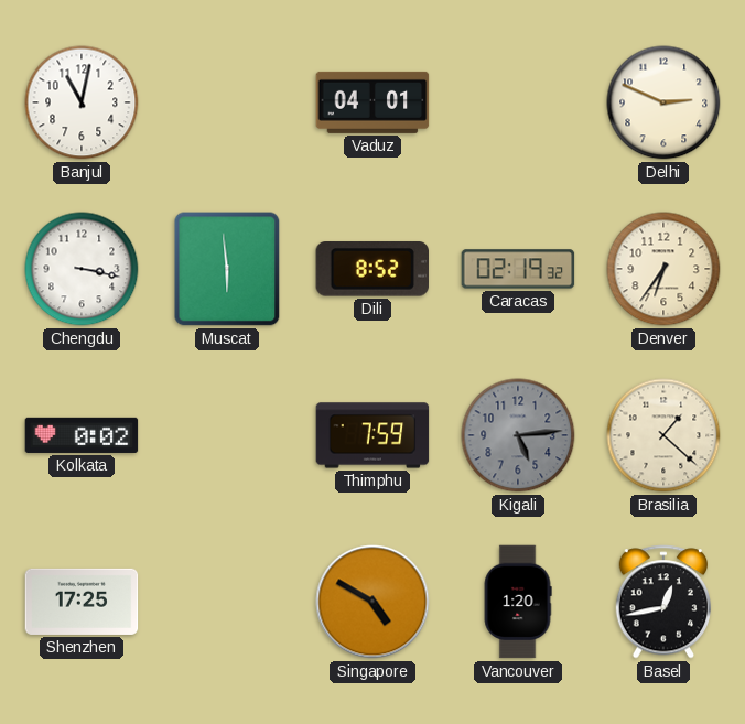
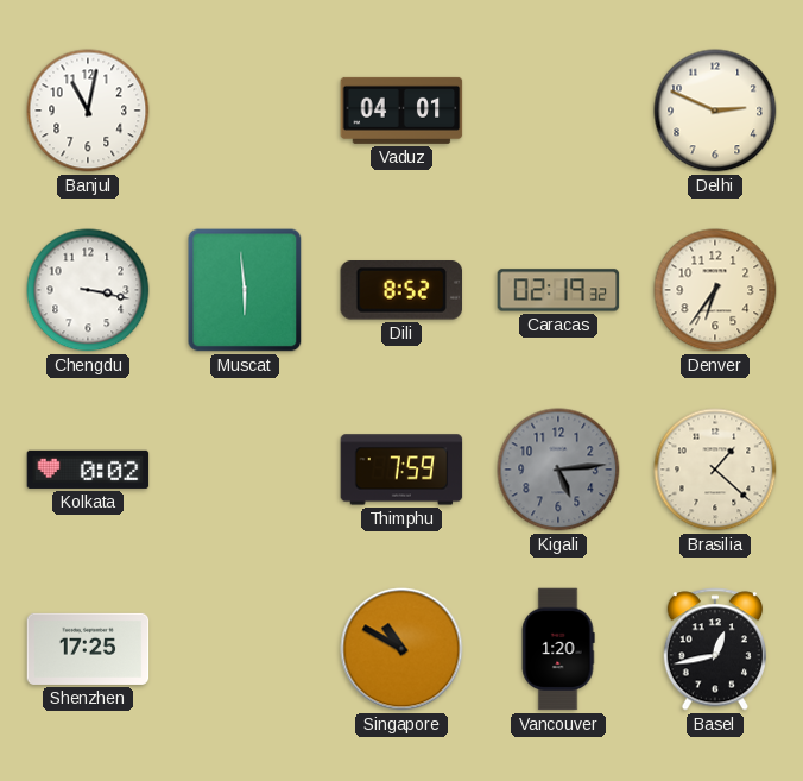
Singapore: 4:50 -> 10:50 (401, 649)
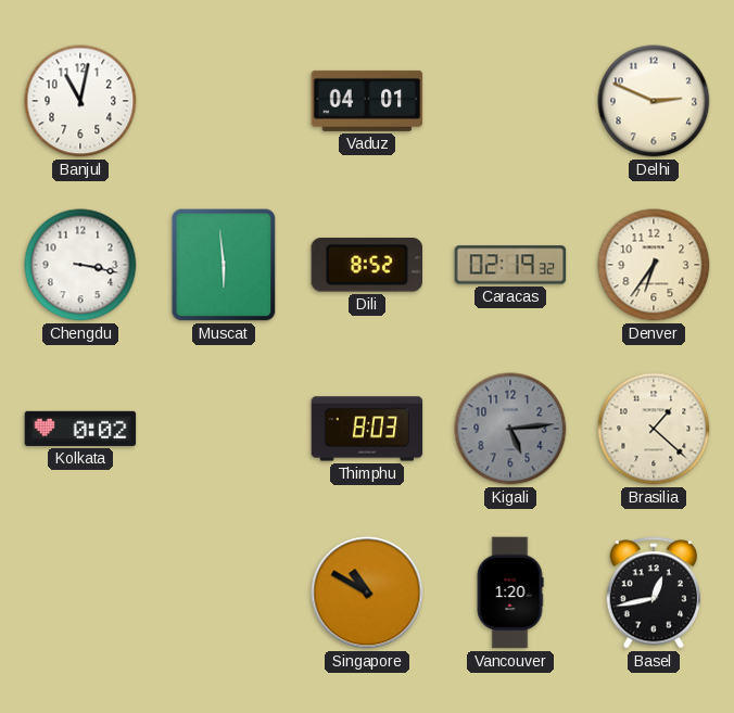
Thimphu: 7:59 -> 8:03 (367, 429)
Shenzhen: 17:25 -> none (88, 649)
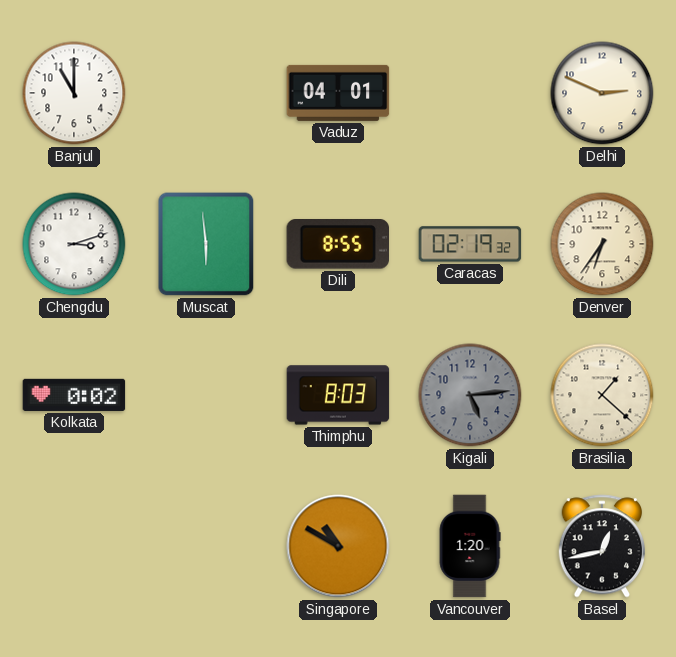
Banjul: 11:02 -> 11:00 (74, 93)
Chengdu: 3:17 -> 3:12 (74, 244)
Dili: 8:52 -> 8:55 (337, 245)
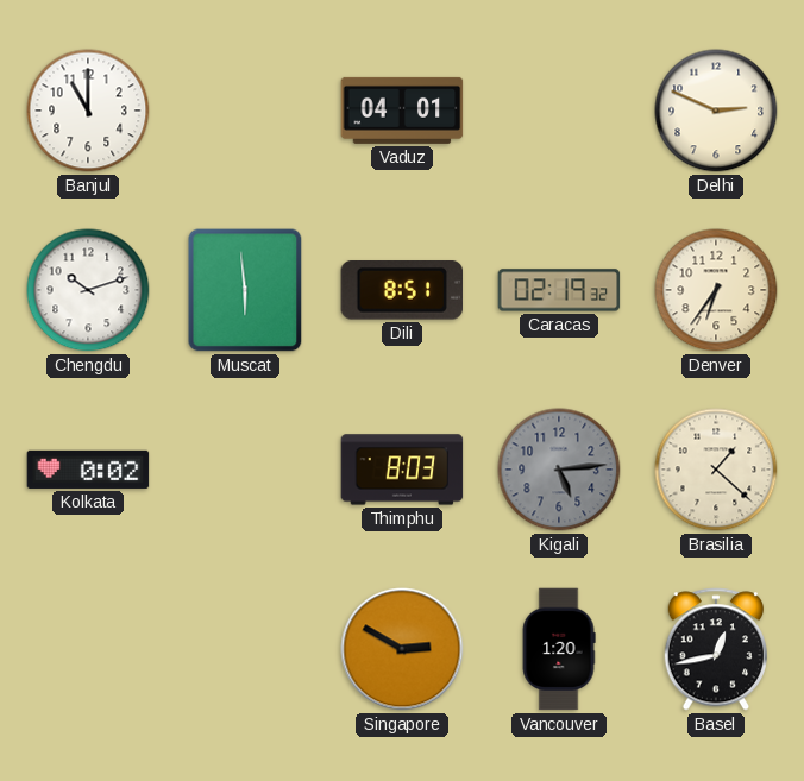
Chengdu: 3:12 -> 10:12 (88, 290)
Dili: 8:55 -> 8:51 (401, 291)
Singapore: 10:50 -> 2:50 (402, 649)
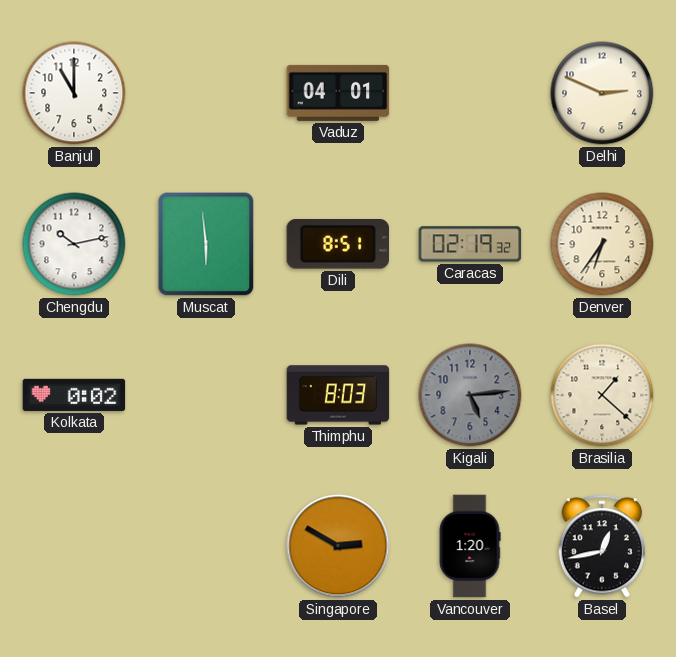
Chengdu: 10:12 -> 10:13 (74, 244)
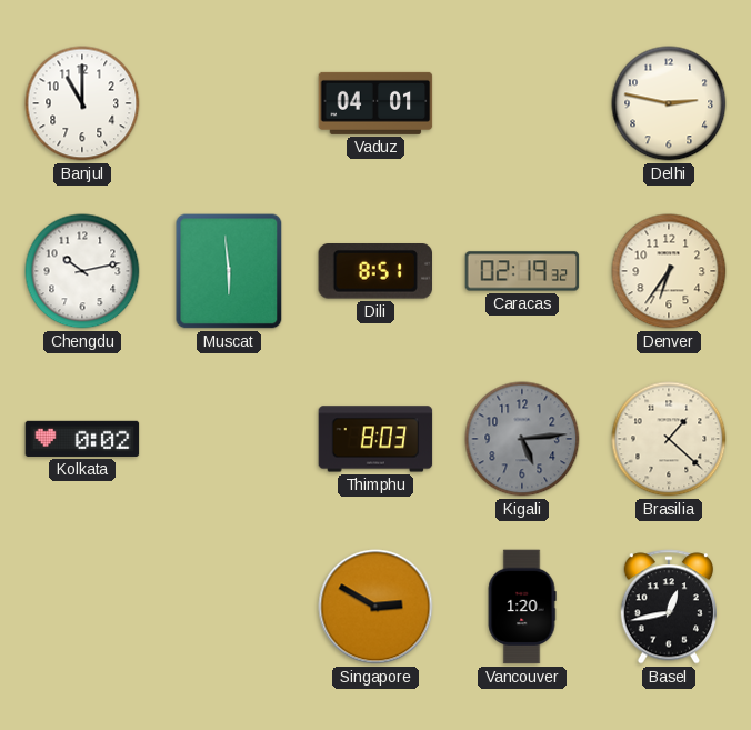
Delhi: 2:49 -> 2:47 (669, 103)
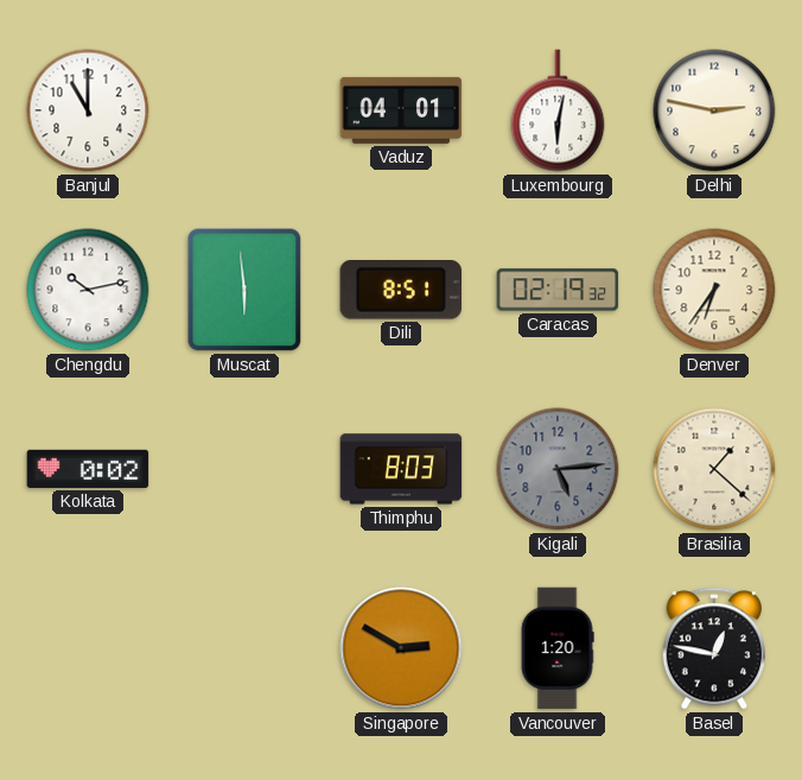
Luxembourg: none -> 6:02 (558, 110)
Basel: 12:43 -> 12:47 (713, 648)
